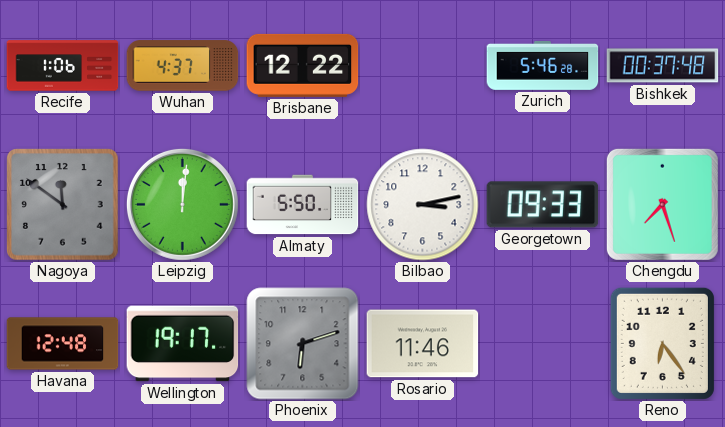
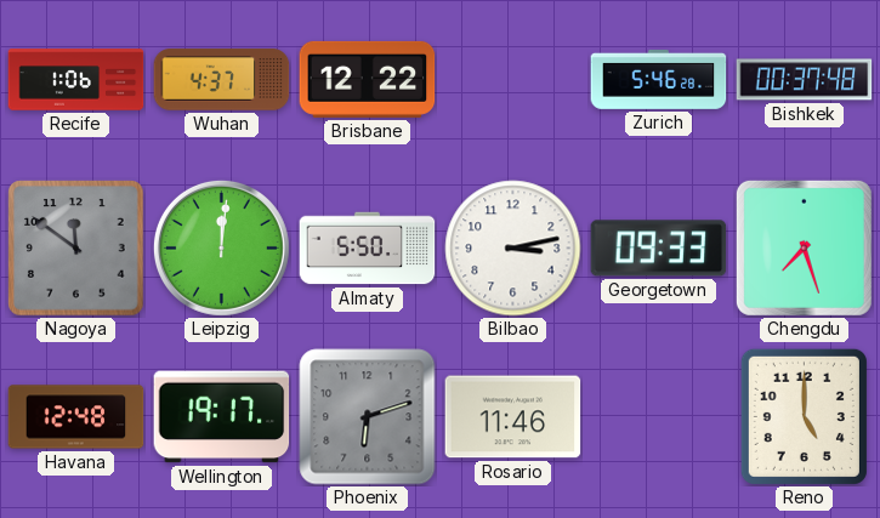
Reno: 6:24 -> 5:00 (804, 416)
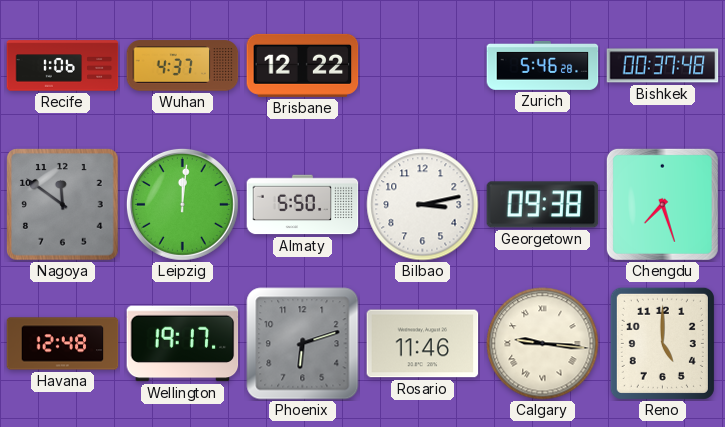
Georgetown: 09:33 -> 09:38 (543, 205)
Calgary: none -> 9:16 (543, 344)
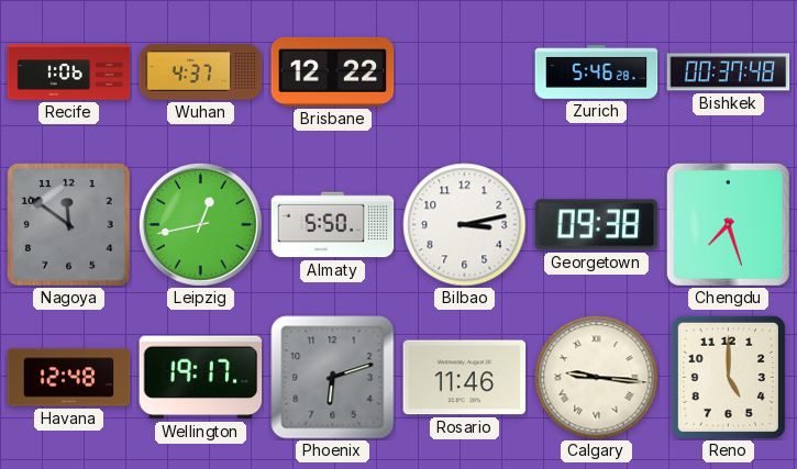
Leipzig: 12:01 -> 12:43 (200, 224)
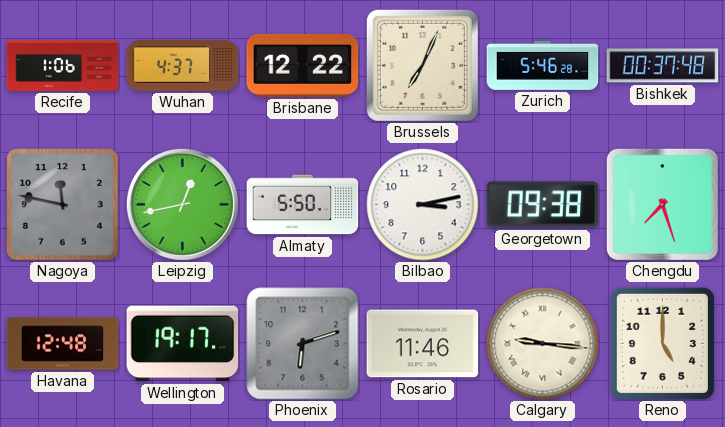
Brussels: none -> 7:04 (422, 65)
Nagoya: 11:51 -> 11:47 (63, 205)
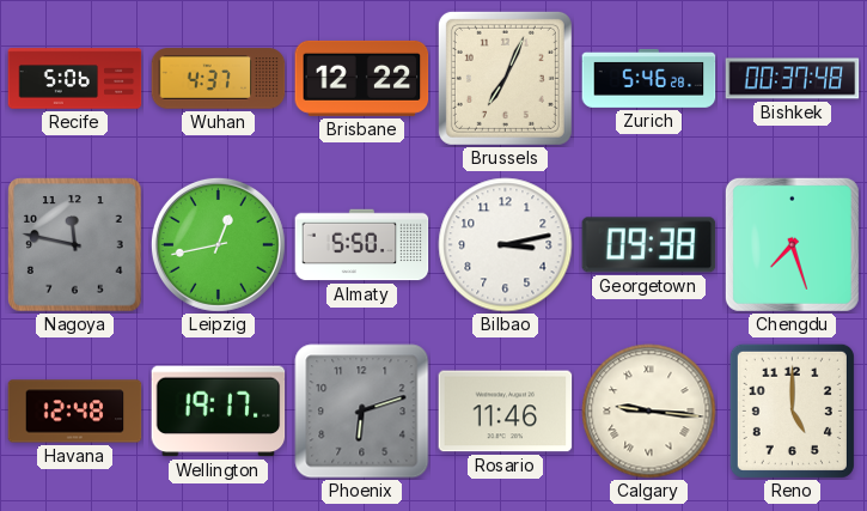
Recife: 1:06 -> 5:06 (75, 79)
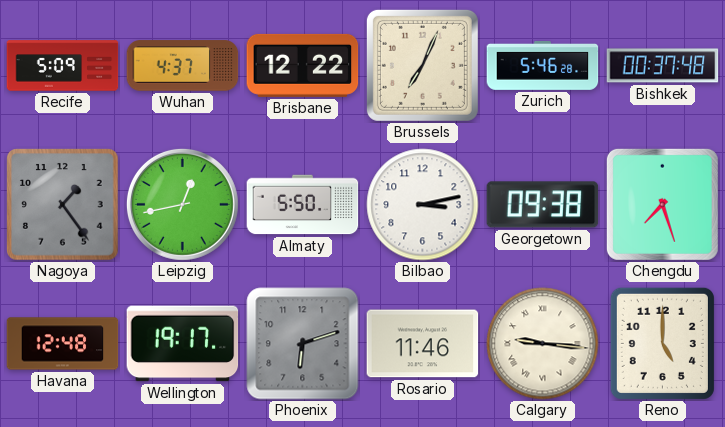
Recife: 5:06 -> 5:09 (63, 66)
Nagoya: 11:47 -> 1:24 (63, 205)
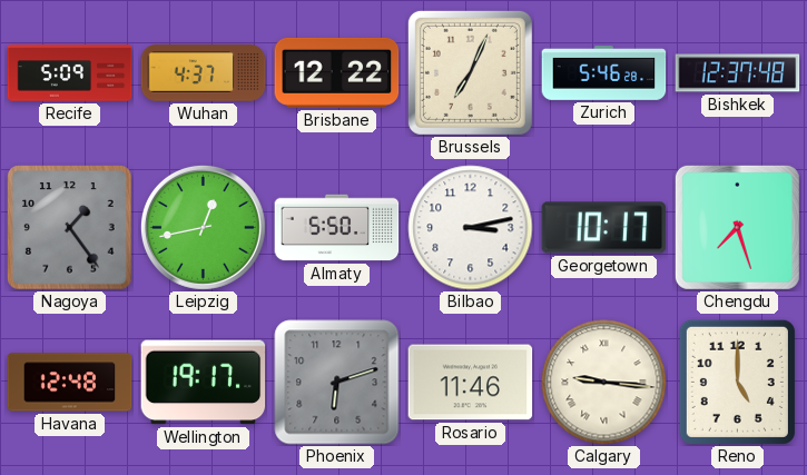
Bishkek: 00:37 -> 12:37 (738, 73)
Georgetown: 09:38 -> 10:17 (604, 228)
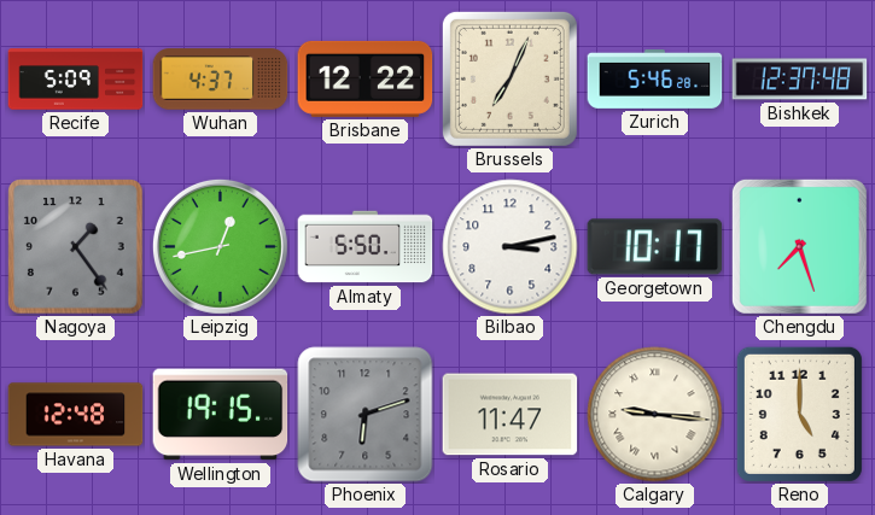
Wellington: 19:17 -> 19:15 (221, 415)
Rosario: 11:46 -> 11:47 (511, 415)
